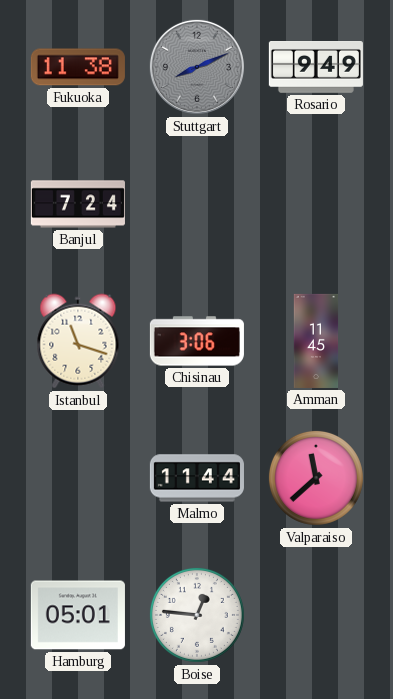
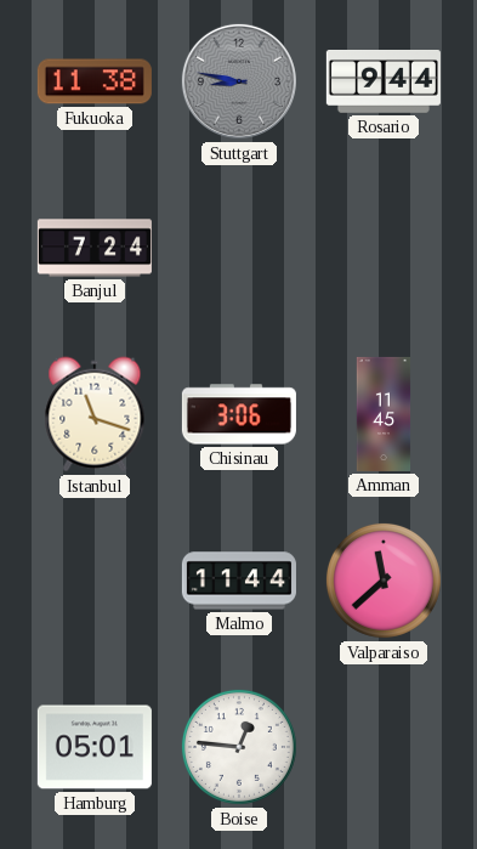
Stuttgart: 8:11 -> 8:47 (239, 81)
Rosario: 9:49 -> 9:44 (384, 83)
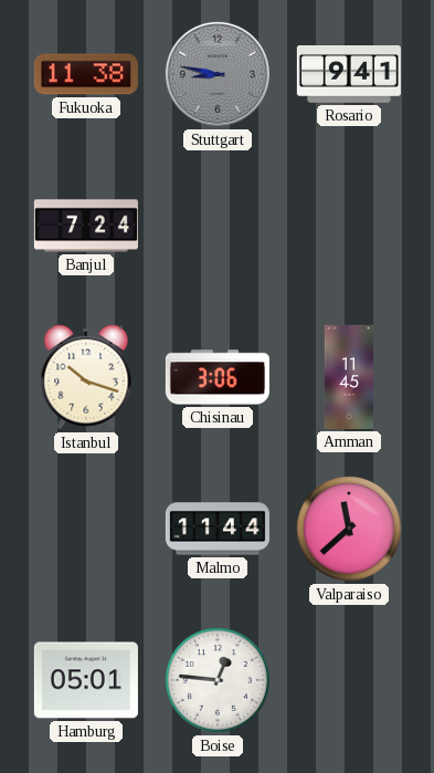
Rosario: 9:44 -> 9:41 (349, 75)
Istanbul: 11:18 -> 10:18 (86, 377)
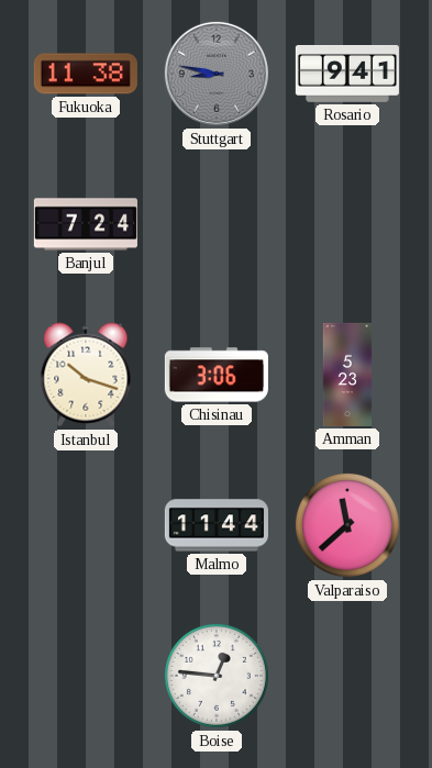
Amman: 11:45 -> 5:23 (347, 375)
Hamburg: 05:01 -> none (86, 680)
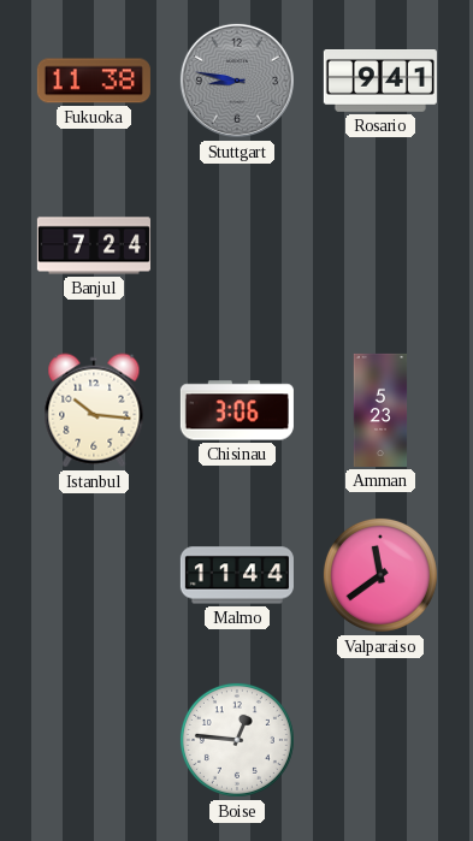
Istanbul: 10:18 -> 10:16 (94, 410)
Valparaiso: 11:38 -> 11:39 (380, 575)
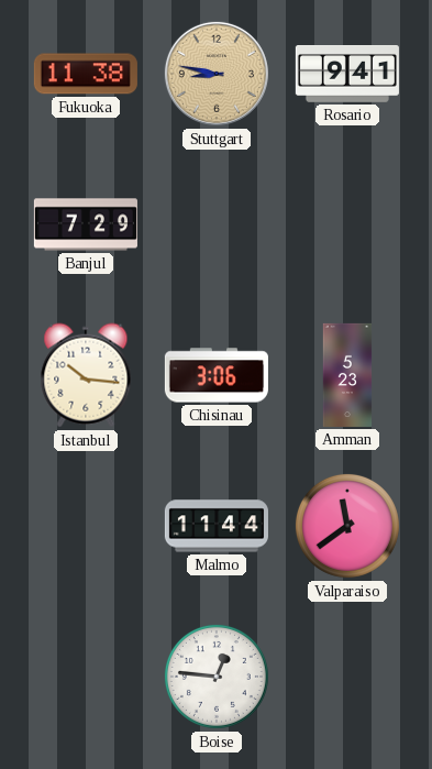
Stuttgart dial: grey -> champagne (217, 74)
Banjul: 7:24 -> 7:29 (86, 224)
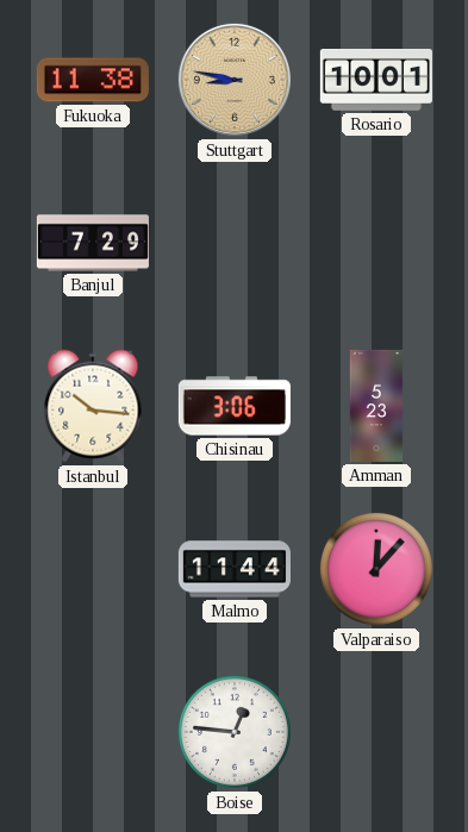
Rosario: 9:41 -> 10:01 (376, 81)
Valparaiso: 11:39 -> 12:07 (376, 569)
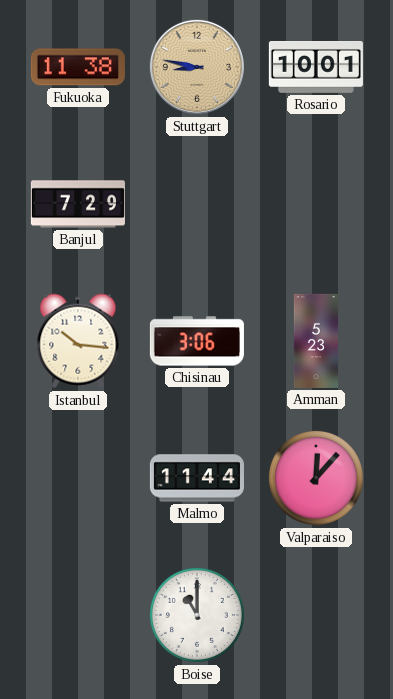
Boise: 12:46 -> 11:00 (197, 615)
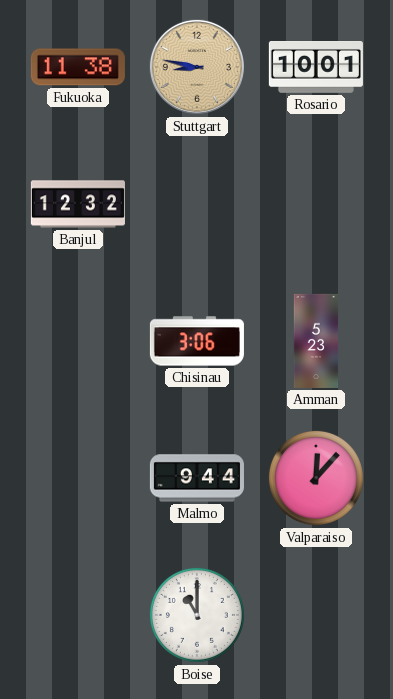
Banjul: 7:29 -> 12:32 (78, 204)
Istanbul: 10:16 -> none (78, 341)
Malmo: 11:44 -> 9:44 (197, 478)
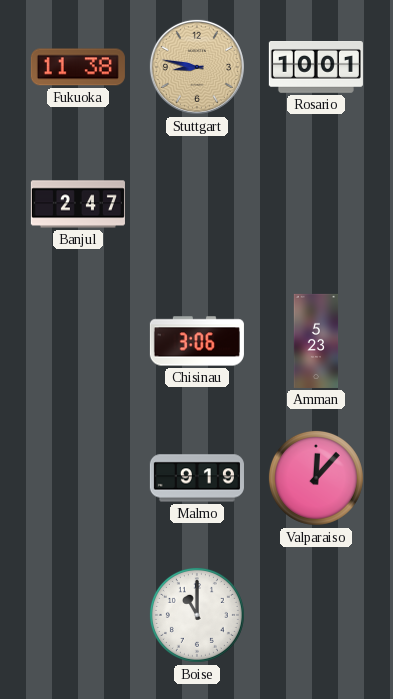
Banjul: 12:32 -> 2:47 (78, 204)
Malmo: 9:44 -> 9:19 (197, 478)
